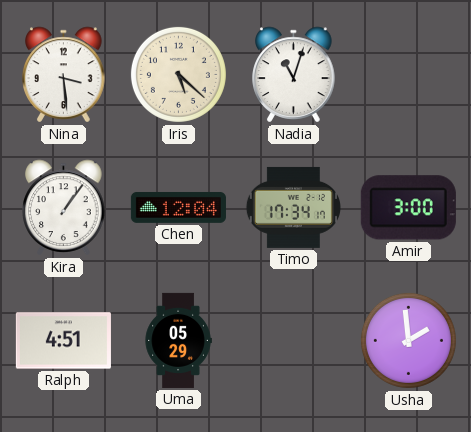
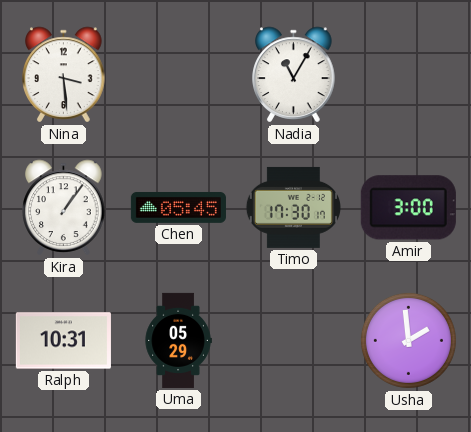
Iris: 5:22 -> none (178, 74)
Nadia: 11:03 -> 11:05 (294, 75)
Chen: 12:04 -> 05:45 (178, 207)
Timo: 17:34 -> 17:30 (293, 207)
Ralph: 4:51 -> 10:31 (63, 341)
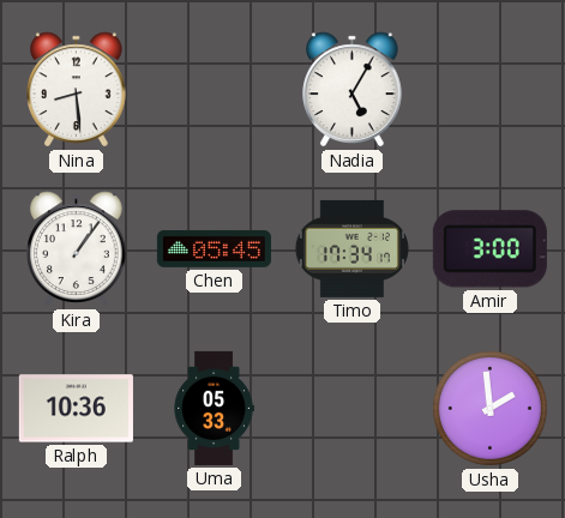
Nina: 3:29 -> 8:29 (77, 90)
Nadia: 11:05 -> 5:05 (353, 90)
Timo: 17:30 -> 17:34 (351, 248)
Ralph: 10:31 -> 10:36 (76, 409)
Uma: 05:29 -> 05:33 (214, 408)
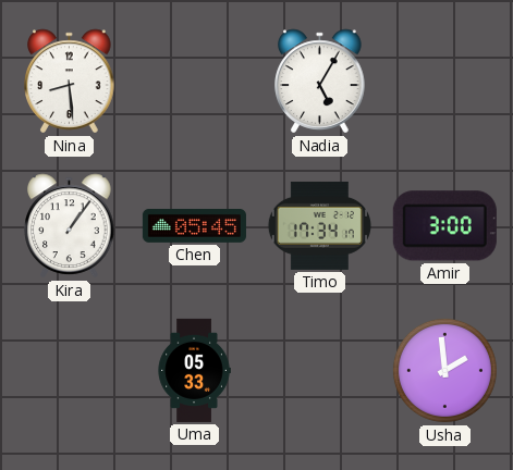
Ralph: 10:36 -> none (76, 409)
